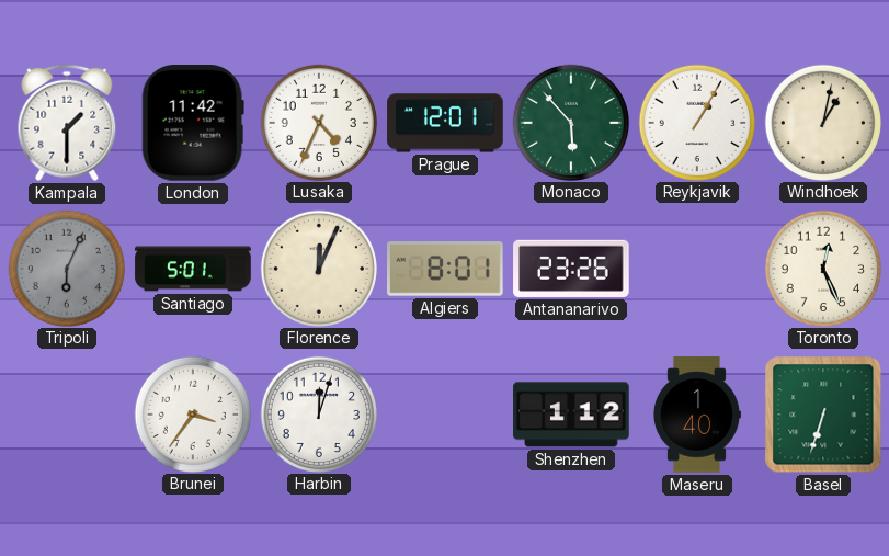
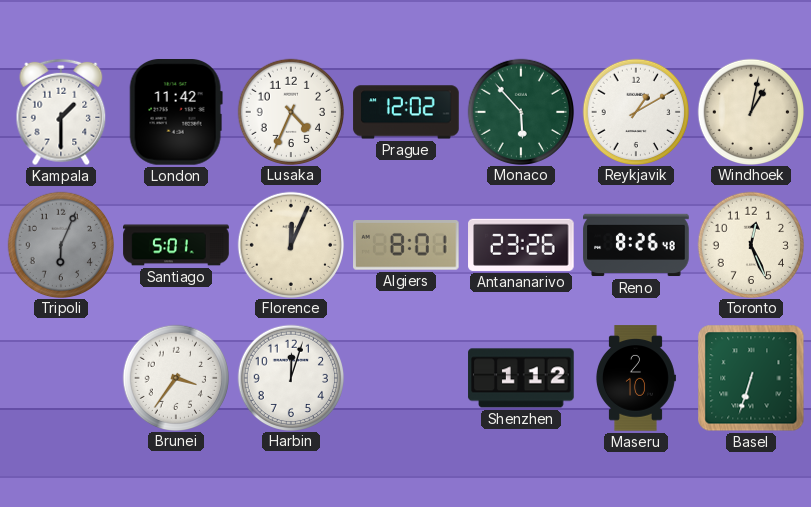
Prague: 12:01 -> 12:02 (406, 112)
Reykjavik: 1:05 -> 1:10 (635, 111)
Reno: none -> 8:26 (636, 245)
Maseru: 1:40 -> 2:10 (635, 378)
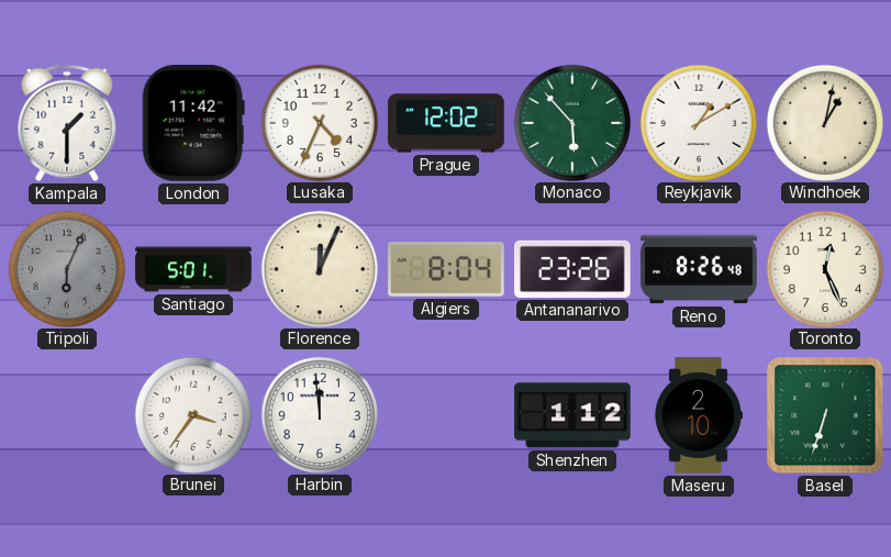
Algiers: 8:01 -> 8:04 (446, 270)
Harbin: 12:03 -> 11:59 (319, 414)
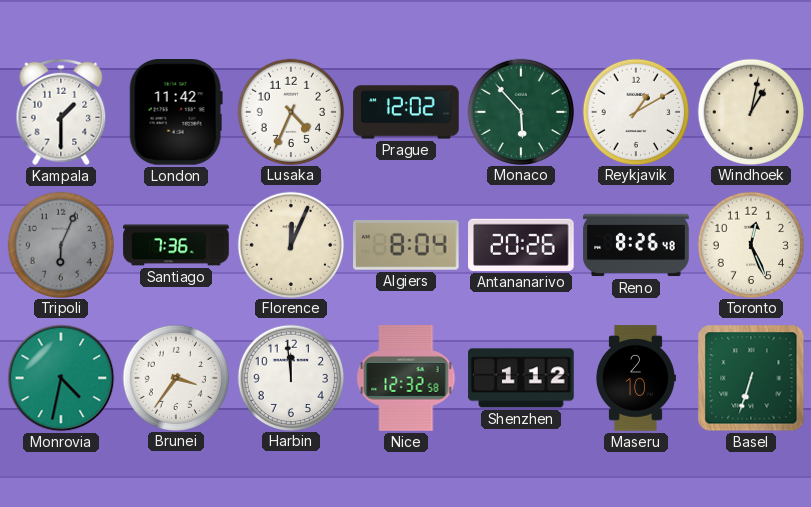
Santiago: 5:01 -> 7:36 (176, 245)
Antananarivo: 23:26 -> 20:26 (521, 245)
Monrovia: none -> 4:32 (61, 378)
Nice: none -> 12:32 (406, 378)
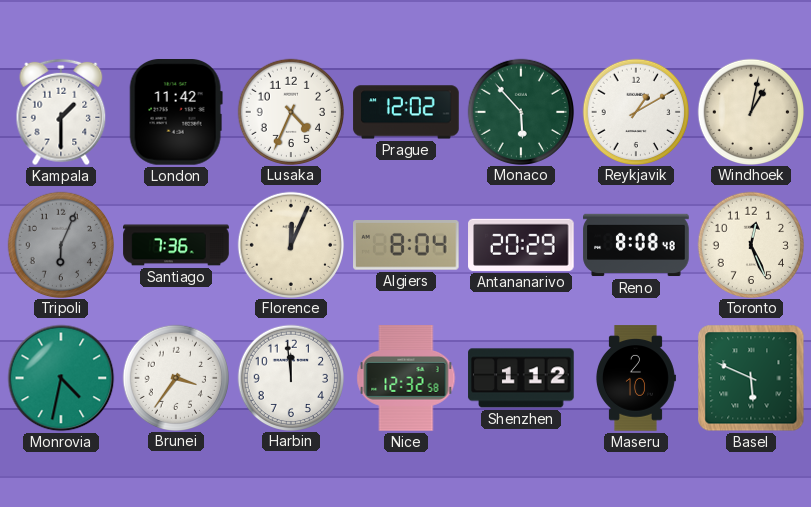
Antananarivo: 20:26 -> 20:29 (521, 245)
Reno: 8:26 -> 8:08 (636, 245)
Basel: 6:33 -> 5:49 (751, 378)
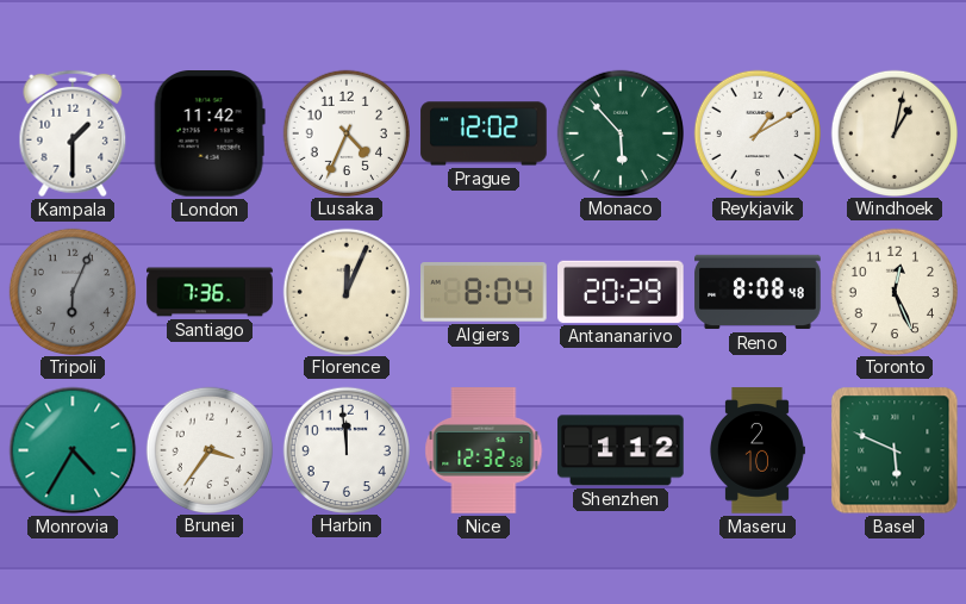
Monrovia: 4:32 -> 4:35 (73, 450)
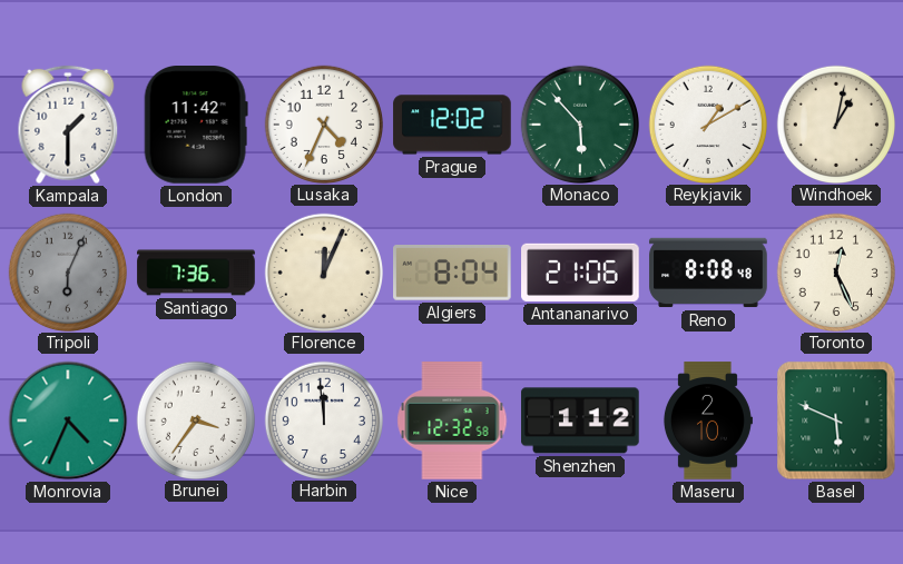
Antananarivo: 20:29 -> 21:06 (580, 273)
Monrovia: 4:35 -> 4:34 (68, 420)
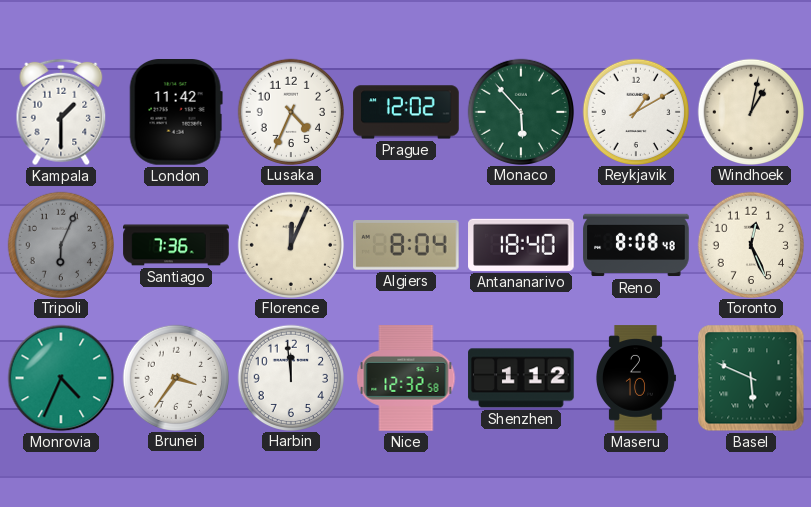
Antananarivo: 21:06 -> 18:40 (521, 245)
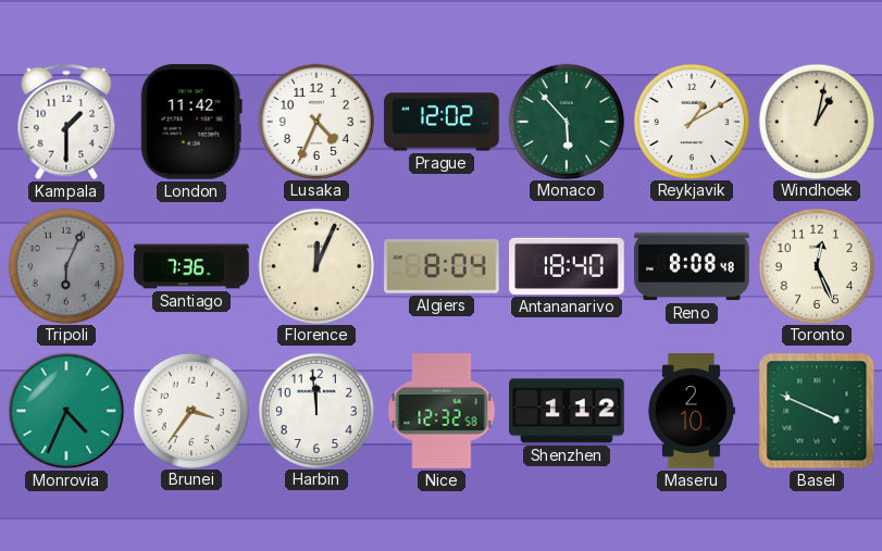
Basel: 5:49 -> 3:49 (817, 411)
